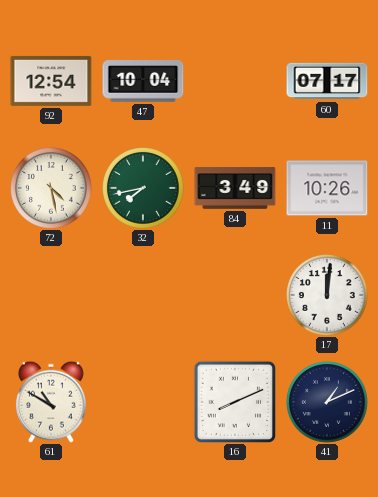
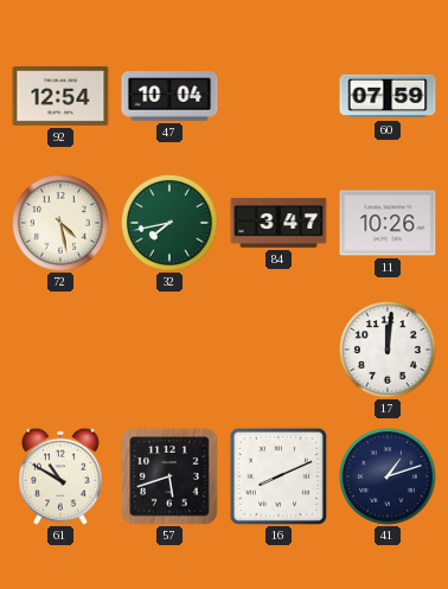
60: 07:17 -> 07:59 (388, 96)
84: 3:49 -> 3:47 (279, 223)
57: none -> 5:42 (169, 476)
41: 1:11 -> 1:12 (389, 478)
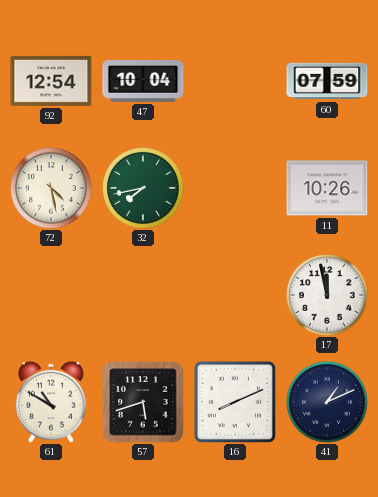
84: 3:47 -> none (279, 223)
17: 12:01 -> 11:58 (328, 296)
41: 1:12 -> 1:11 (328, 403)
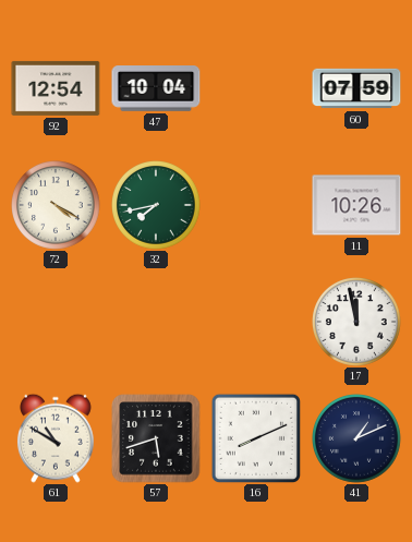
72: 4:28 -> 4:20 (57, 206)
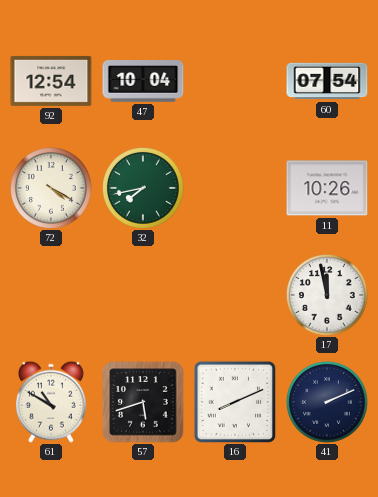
60: 07:59 -> 07:54 (327, 81)
41: 1:11 -> 2:11 (328, 403)
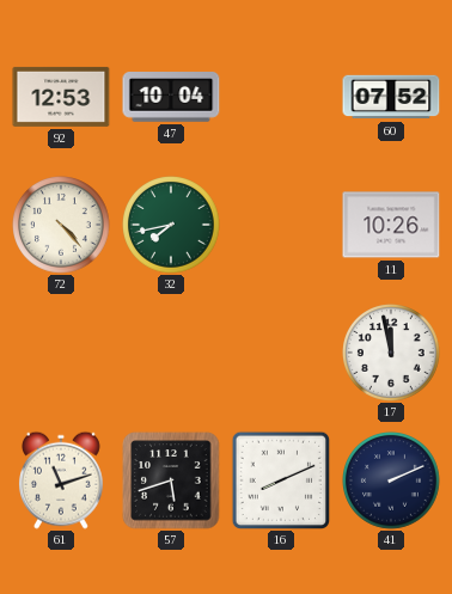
92: 12:54 -> 12:53 (61, 97)
60: 07:54 -> 07:52 (391, 97)
72: 4:20 -> 4:23 (62, 226)
61: 10:50 -> 11:12 (61, 480)
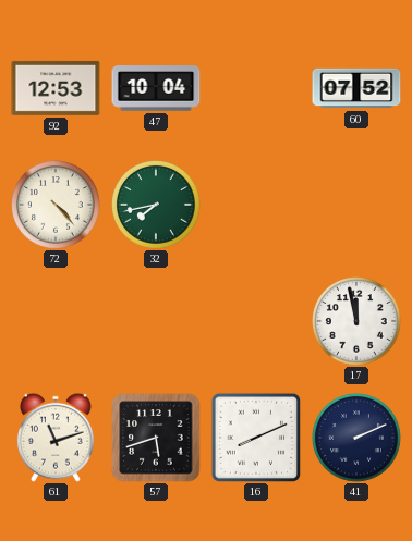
11: 10:26 -> none (391, 225)
